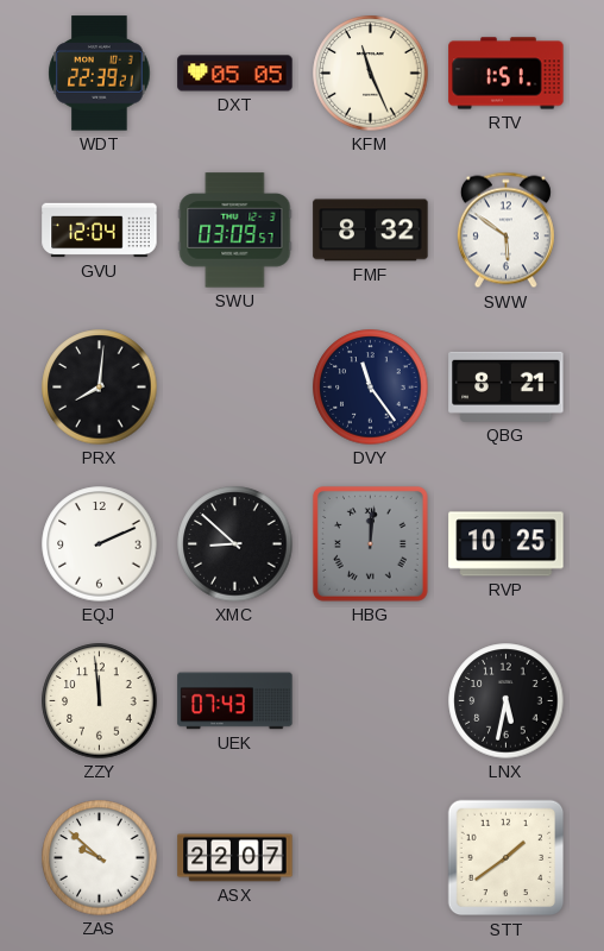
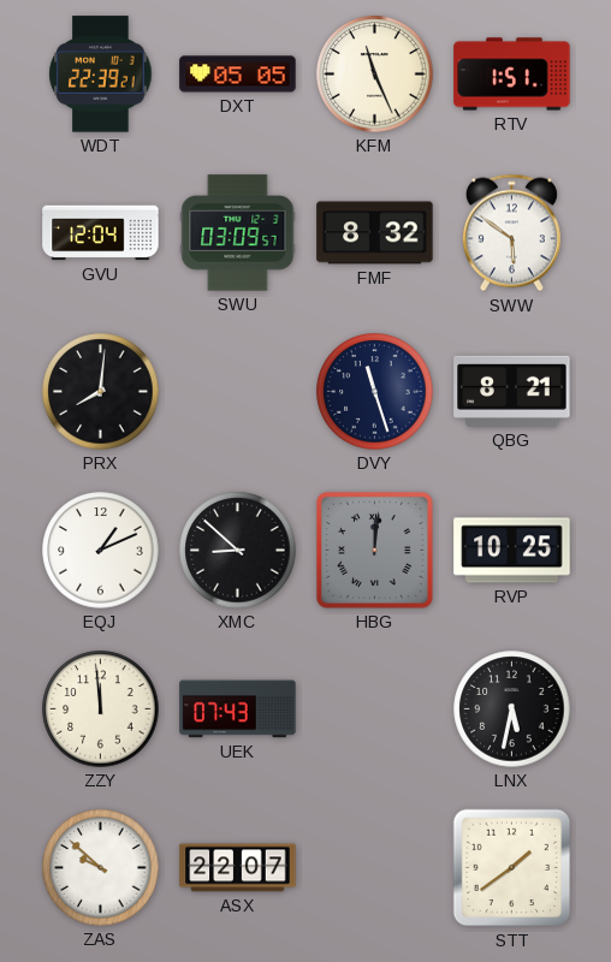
DVY: 11:24 -> 11:27 (375, 392)
EQJ: 2:11 -> 1:11 (101, 551)
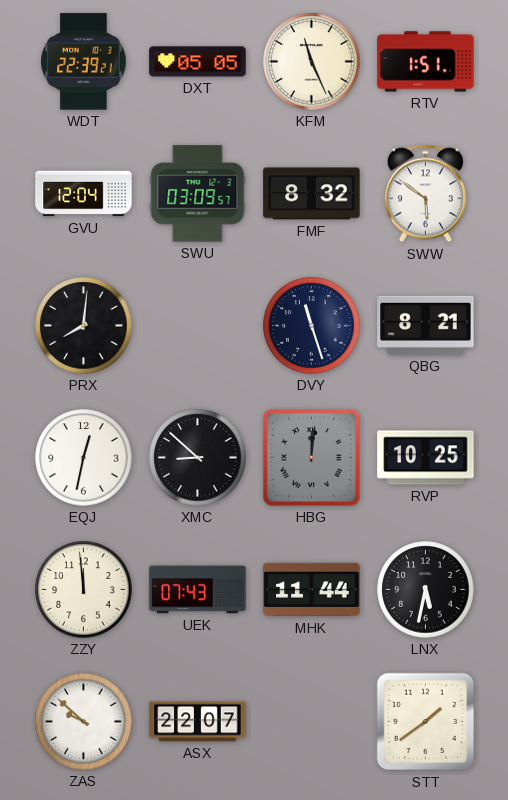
EQJ: 1:11 -> 12:32 (84, 458)
MHK: none -> 11:44 (312, 590)
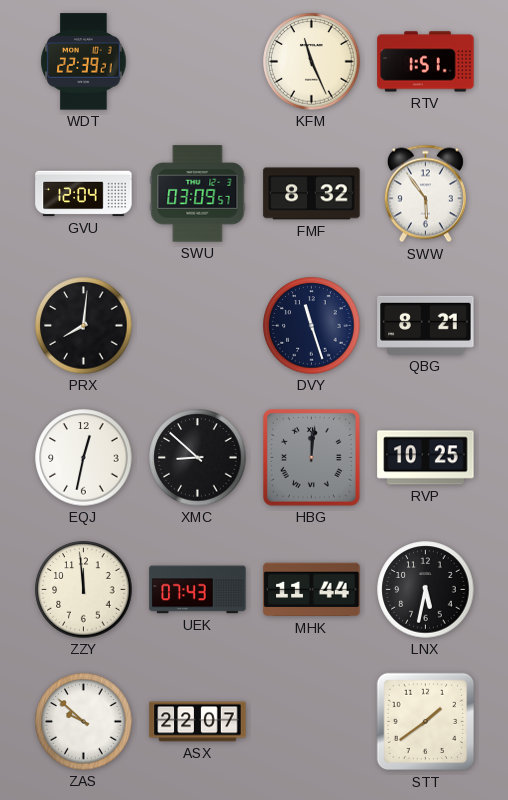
DXT: 05:05 -> none (198, 62)
SWW: 5:51 -> 5:54 (425, 194)
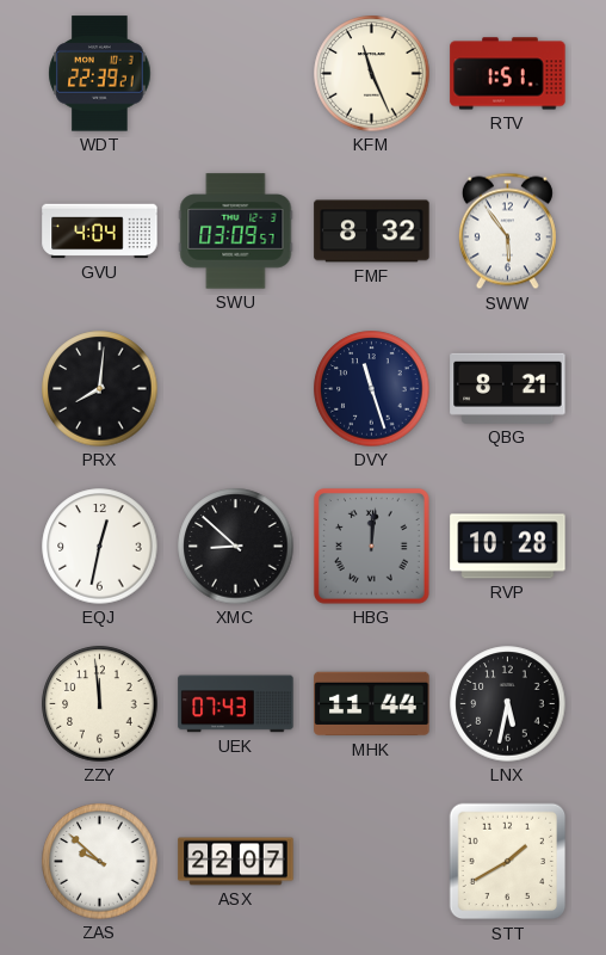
GVU: 12:04 -> 4:04 (100, 232)
RVP: 10:25 -> 10:28 (508, 547)
STT: 1:39 -> 1:40 (508, 862)
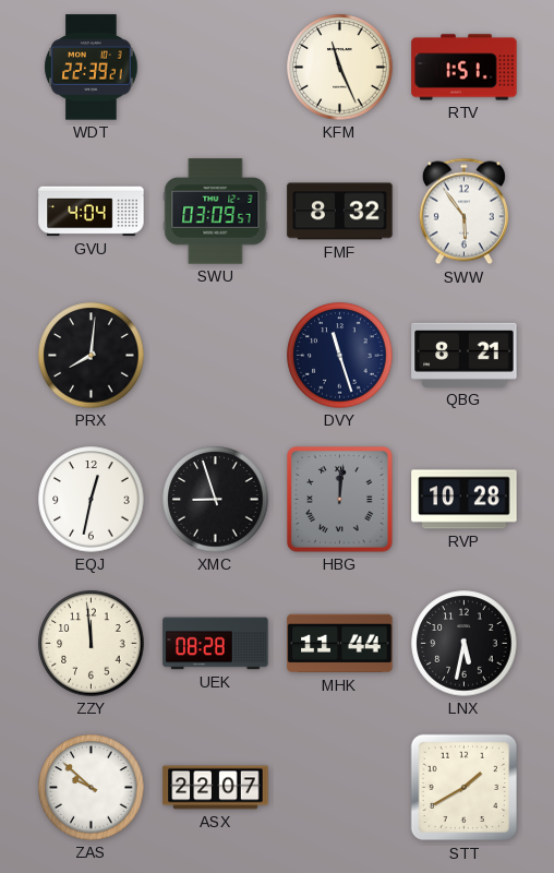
XMC: 8:52 -> 8:57 (216, 500)
UEK: 07:43 -> 08:28 (216, 644)
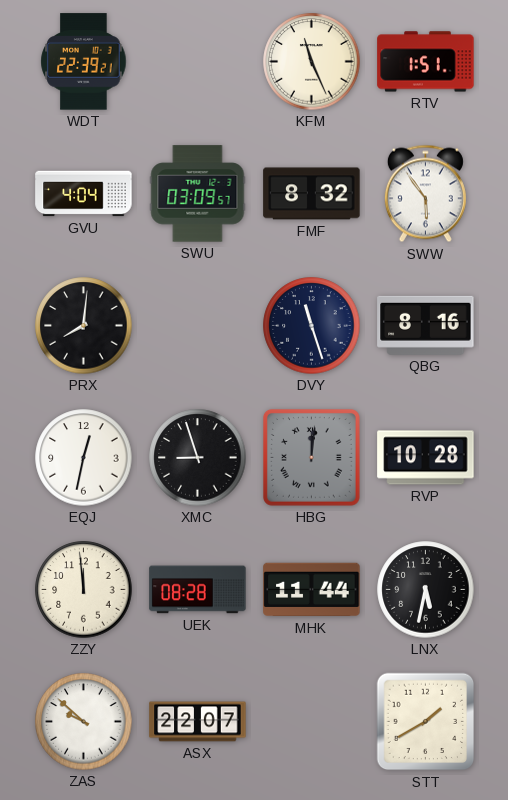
QBG: 8:21 -> 8:16 (426, 325)
